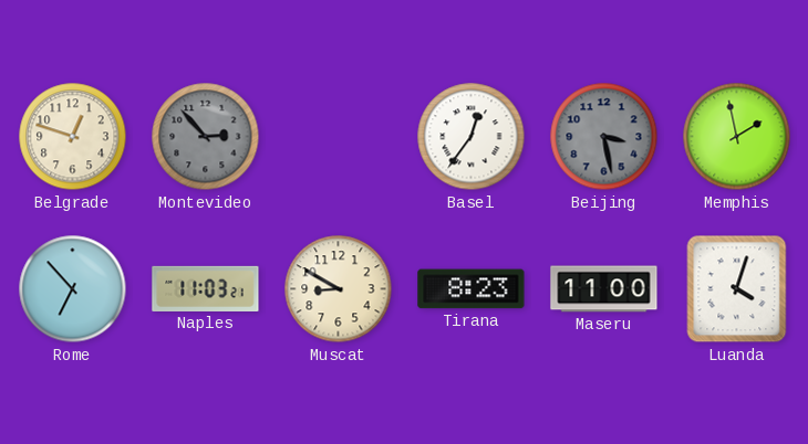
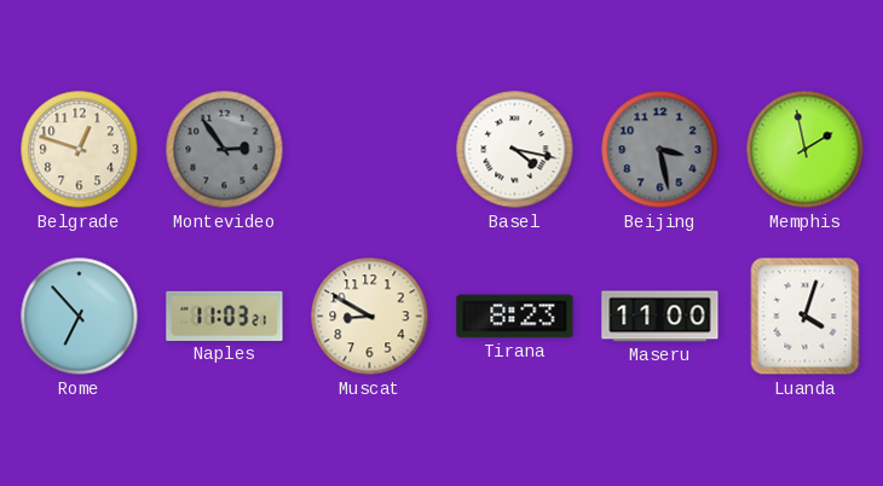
Montevideo: 2:53 -> 2:54 (225, 150)
Basel: 12:36 -> 4:17 (515, 150)
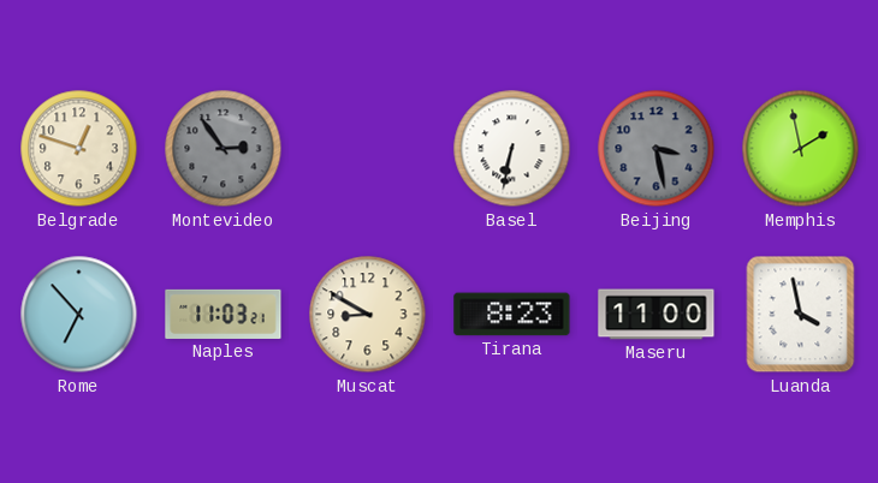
Basel: 4:17 -> 6:32 (512, 149)
Luanda: 4:03 -> 3:58 (801, 315)
